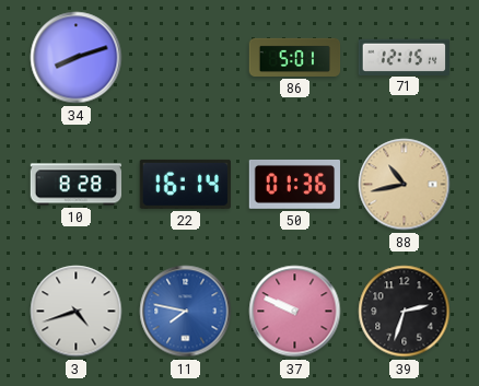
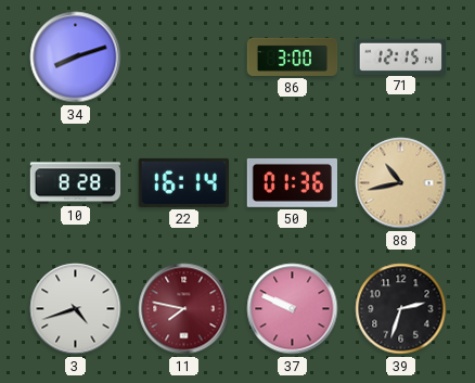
86: 5:01 -> 3:00 (293, 56)
11 dial: blue -> burgundy (184, 309)
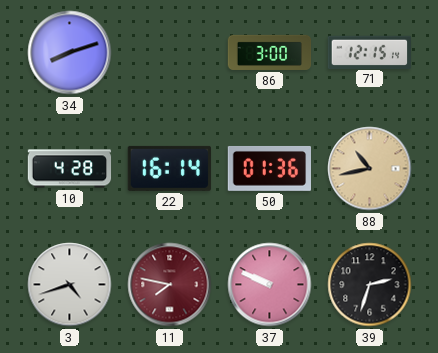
10: 8:28 -> 4:28 (70, 169)
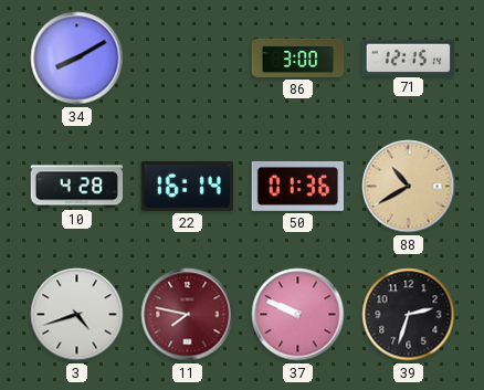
34: 8:12 -> 8:10 (77, 59)
88: 10:43 -> 10:40 (409, 187)
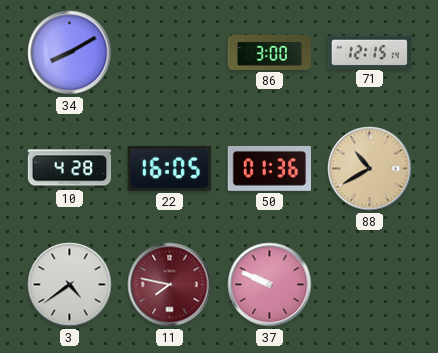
22: 16:14 -> 16:05 (169, 168)
3: 4:42 -> 4:39 (70, 285)
39: 2:33 -> none (409, 315)
